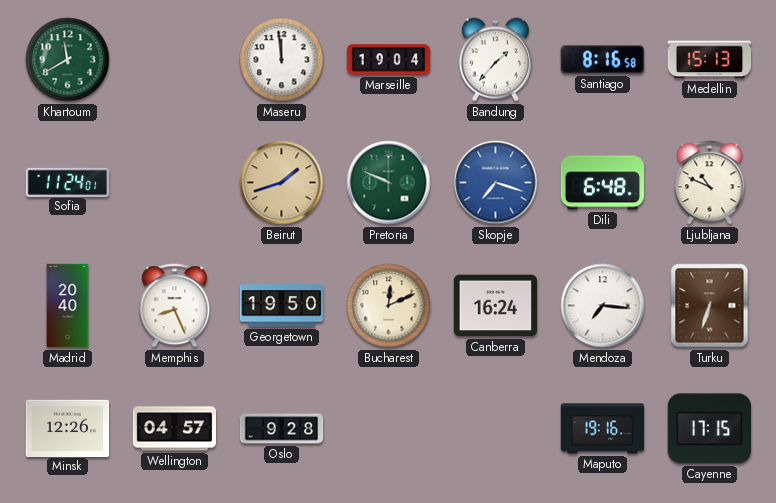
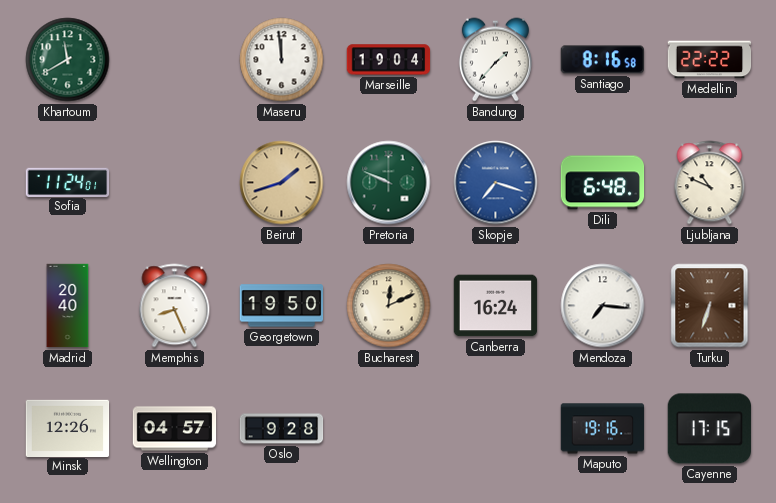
Medellin: 15:13 -> 22:22 (710, 60)
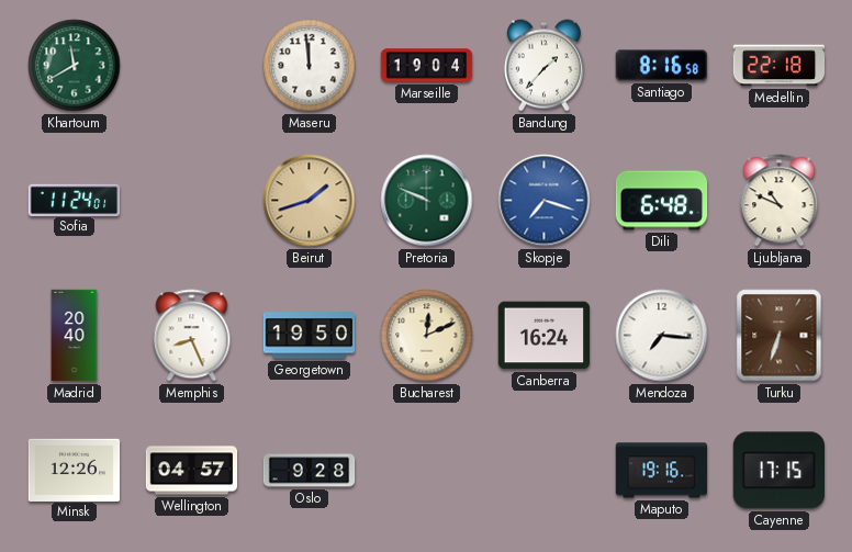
Medellin: 22:22 -> 22:18 (780, 66)
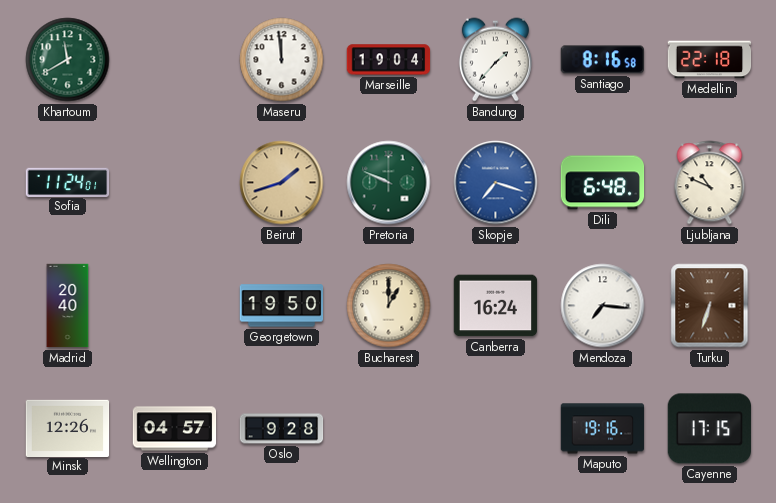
Memphis: 8:26 -> none (192, 336)
Bucharest: 12:11 -> 1:00 (389, 306)
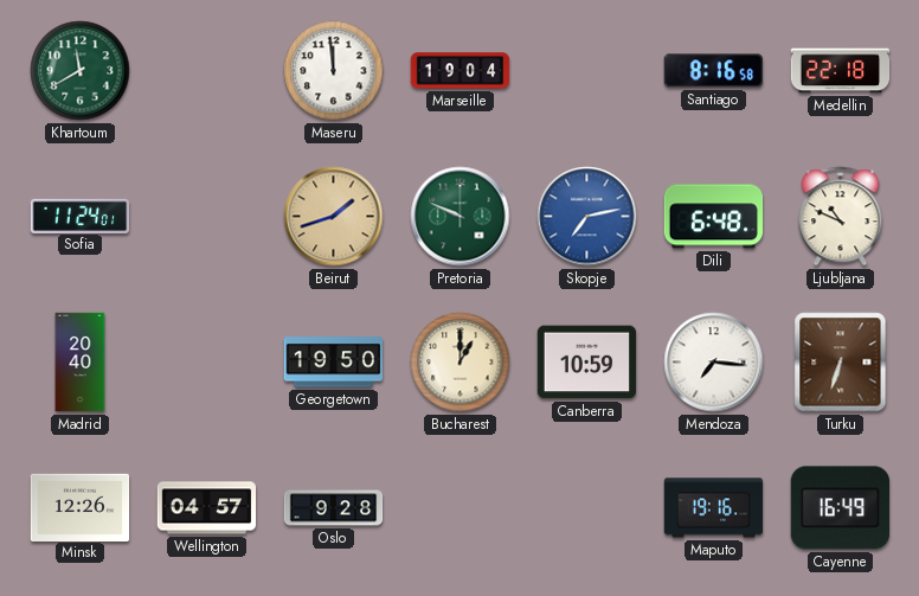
Bandung: 1:37 -> none (495, 60)
Skopje: 7:18 -> 7:13 (587, 217)
Canberra: 16:24 -> 10:59 (587, 363)
Cayenne: 17:15 -> 16:49 (840, 508)
